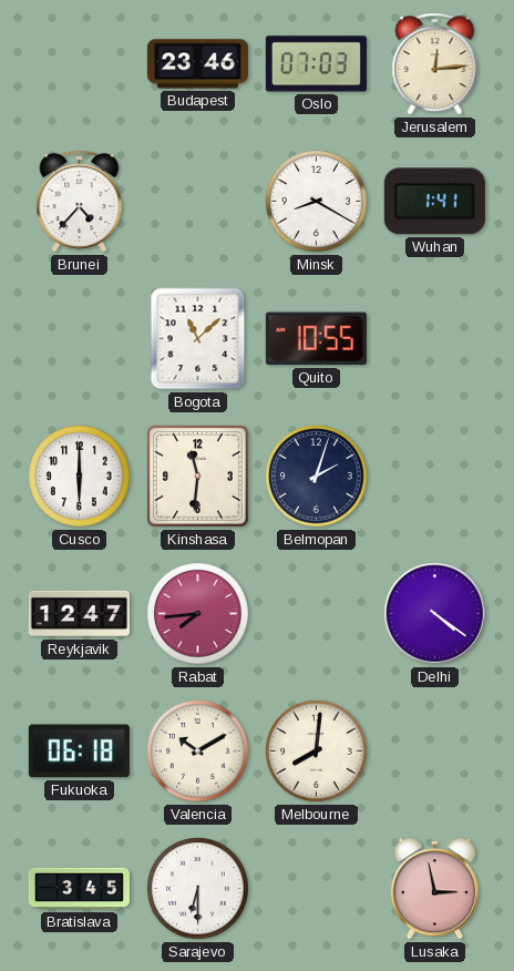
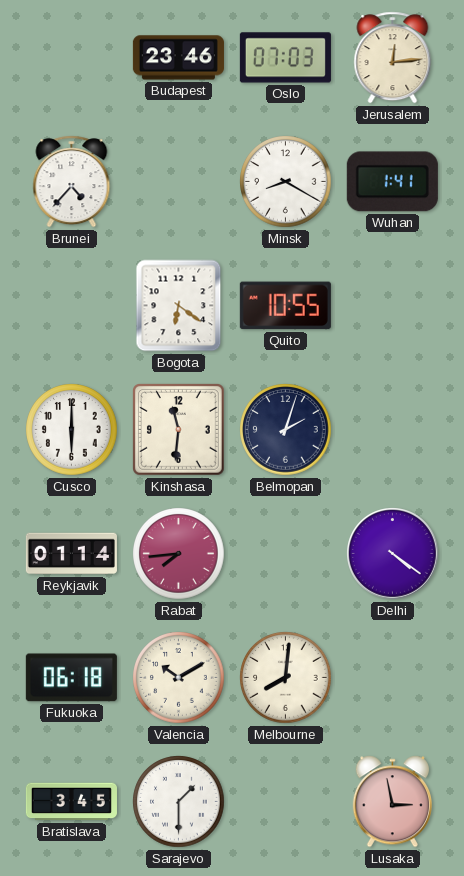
Bogota: 11:08 -> 6:21 (179, 306)
Reykjavik: 12:47 -> 01:14 (71, 554)
Sarajevo: 6:30 -> 1:30 (179, 802)
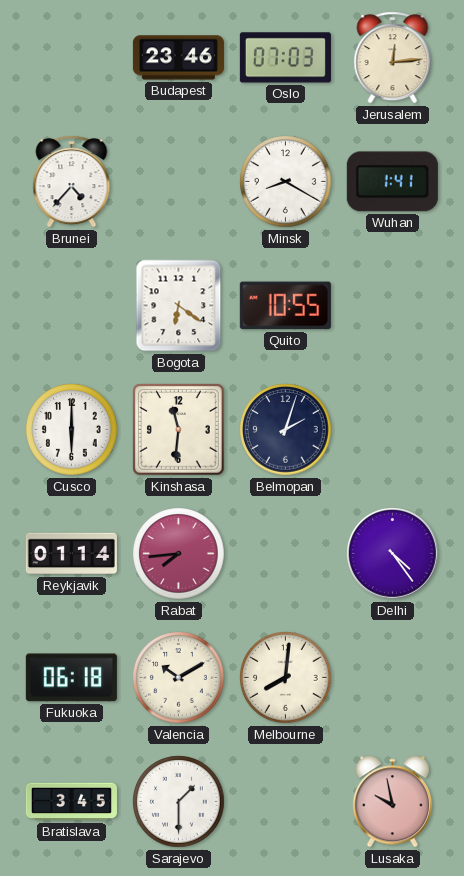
Delhi: 4:21 -> 4:24 (393, 554)
Lusaka: 2:58 -> 9:58 (392, 802)
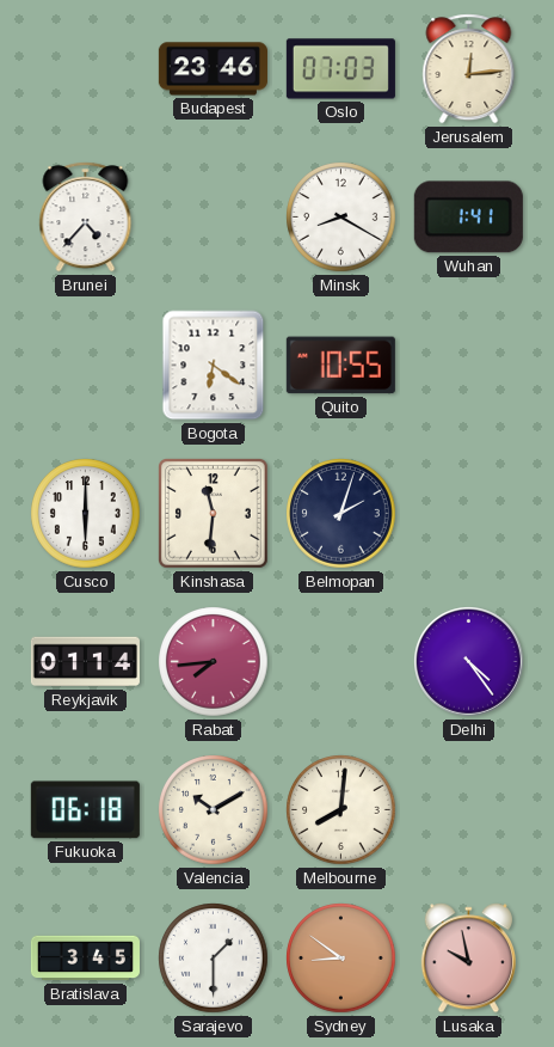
Sydney: none -> 8:51 (341, 959)
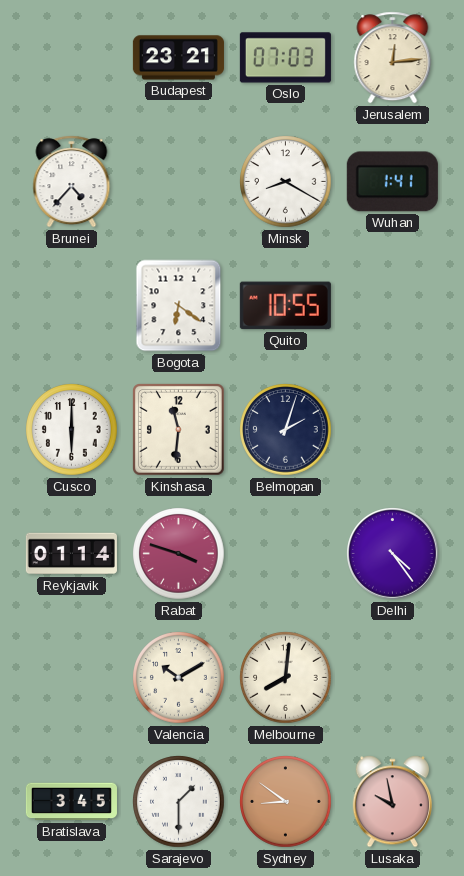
Budapest: 23:46 -> 23:21 (178, 58)
Rabat: 7:44 -> 3:48 (179, 554)
Fukuoka: 06:18 -> none (85, 810)
